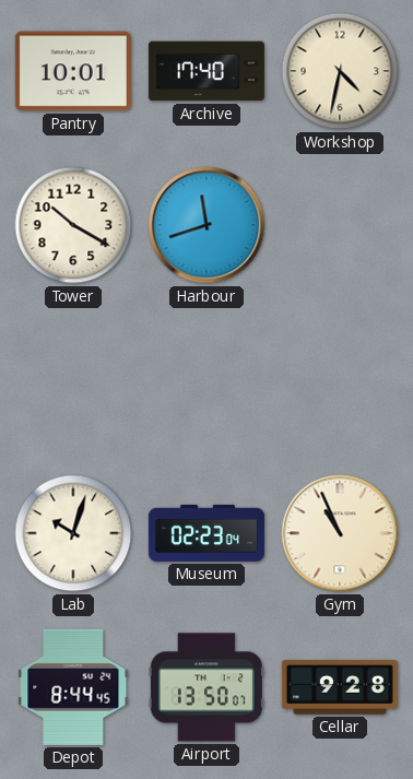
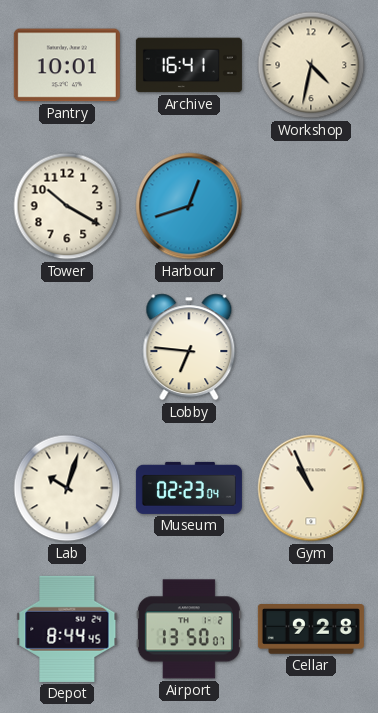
Archive: 17:40 -> 16:41 (189, 65)
Harbour: 11:42 -> 12:42 (189, 206)
Lobby: none -> 6:46 (189, 347)
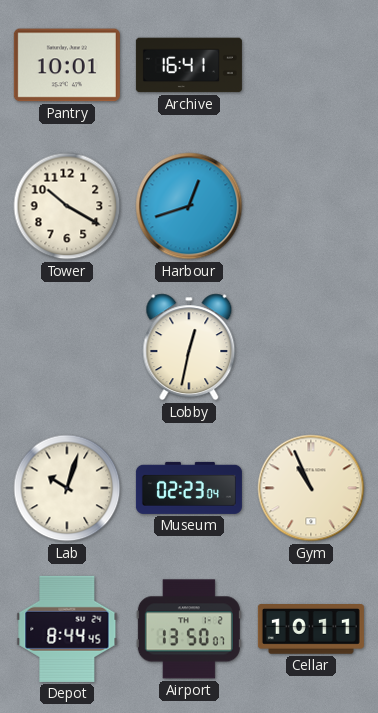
Workshop: 4:32 -> none (311, 65)
Lobby: 6:46 -> 12:32 (189, 347)
Cellar: 9:28 -> 10:11 (311, 630)
